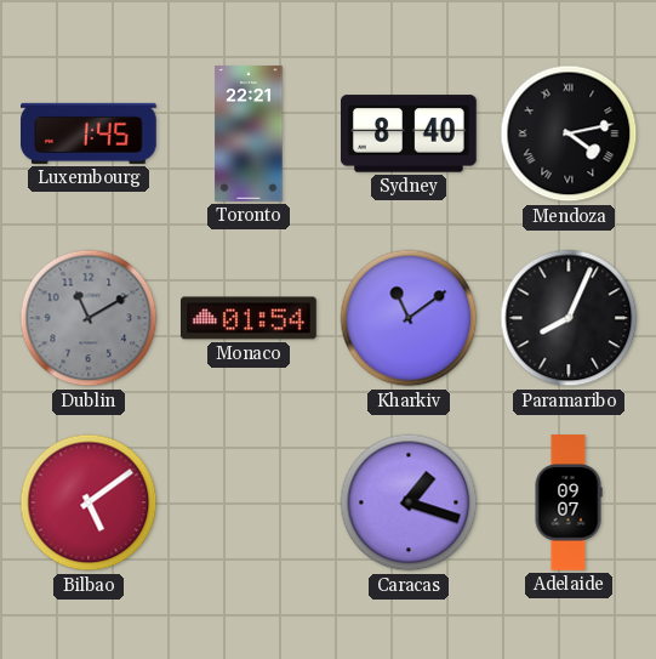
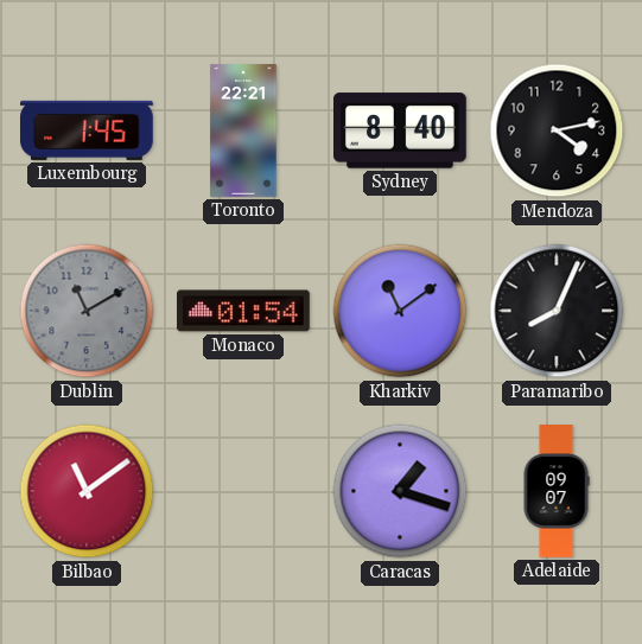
Mendoza numerals: Roman -> Arabic (557, 130)
Bilbao: 5:09 -> 11:09 (87, 491)
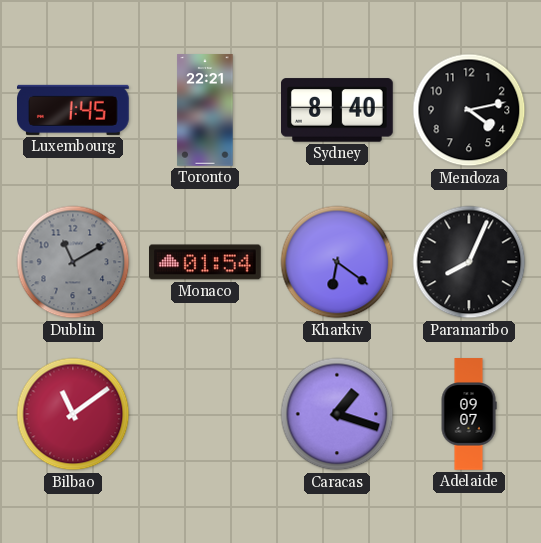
Kharkiv: 11:09 -> 6:21 (337, 262)
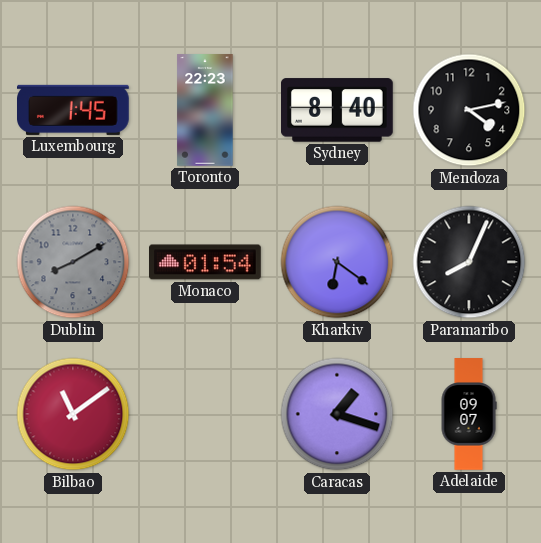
Toronto: 22:21 -> 22:23 (205, 110)
Dublin: 11:10 -> 8:10 (73, 262)
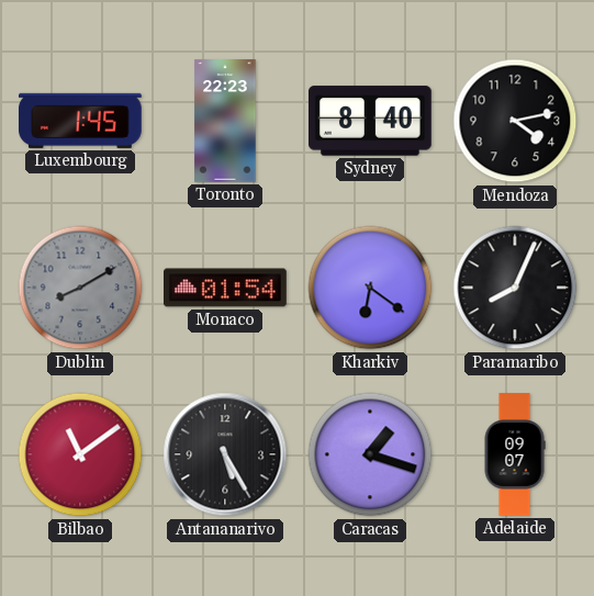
Antananarivo: none -> 5:25 (225, 454)
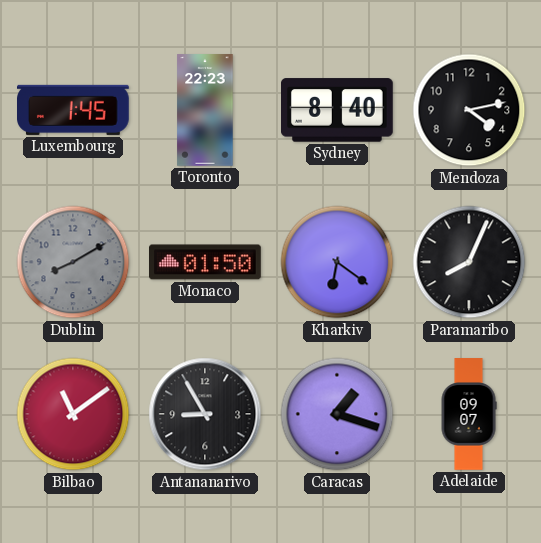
Monaco: 01:54 -> 01:50 (206, 262)
Antananarivo: 5:25 -> 8:55 (205, 414)
